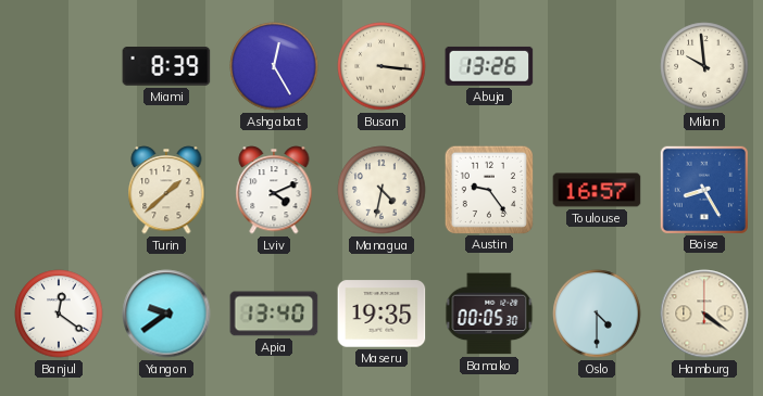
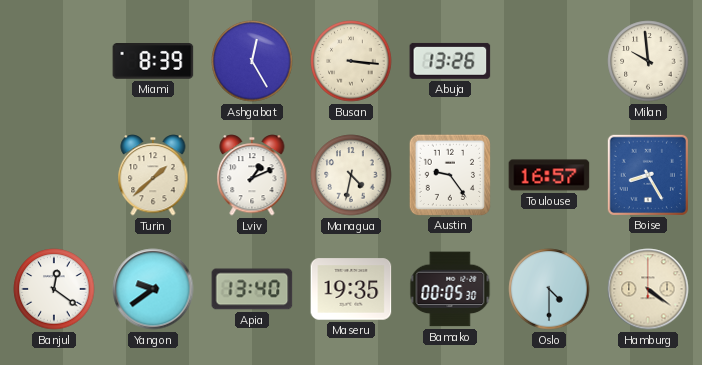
Lviv: 4:11 -> 1:11 (252, 175)
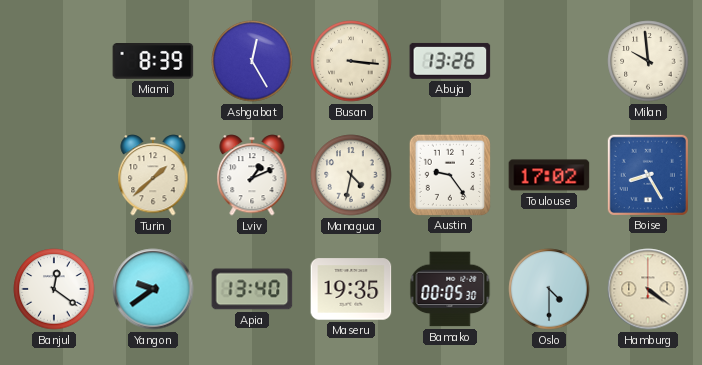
Toulouse: 16:57 -> 17:02 (549, 175)
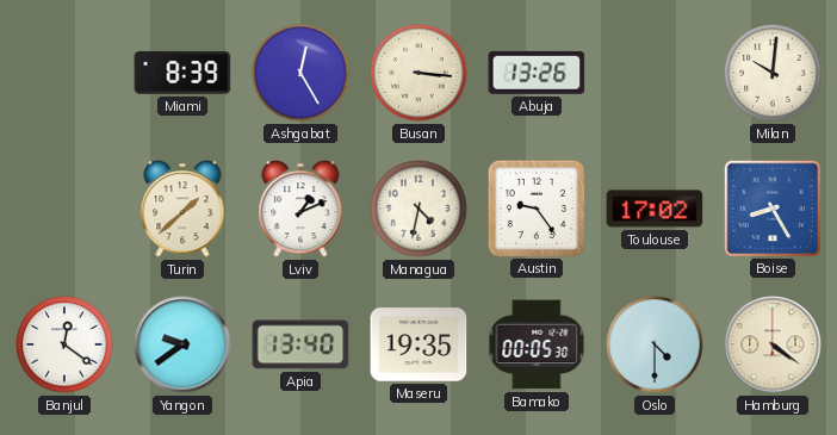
Milan: 9:59 -> 10:01 (773, 73)
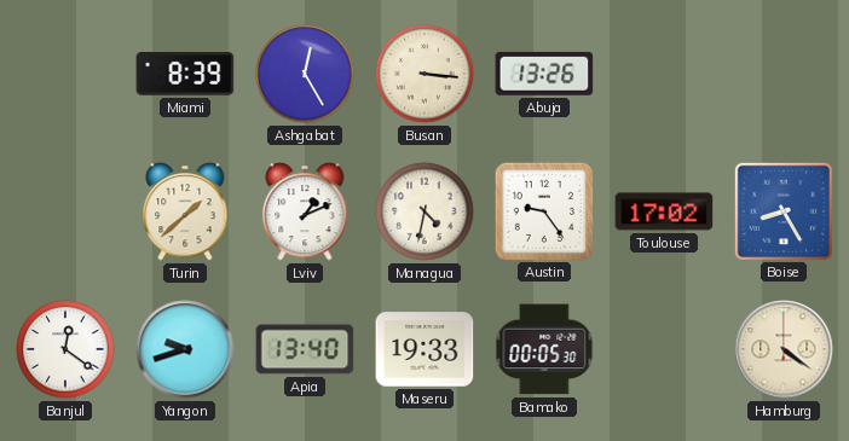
Milan: 10:01 -> none (773, 73)
Yangon: 9:39 -> 9:42 (185, 349)
Maseru: 19:35 -> 19:33 (424, 349)
Oslo: 4:30 -> none (655, 344)
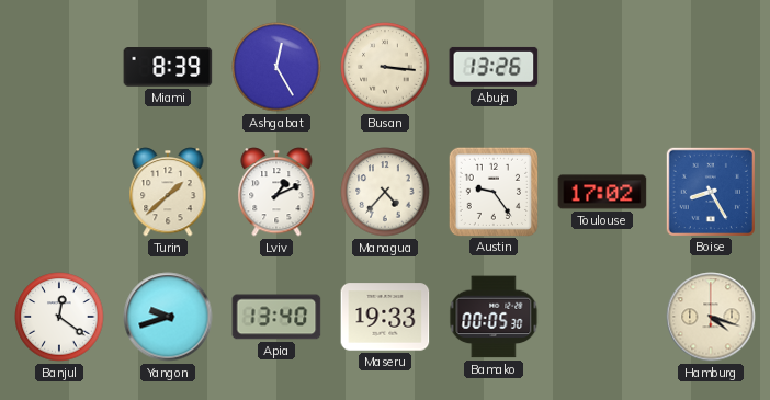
Managua: 4:32 -> 4:37 (385, 192)
Hamburg: 4:21 -> 4:18 (711, 317)
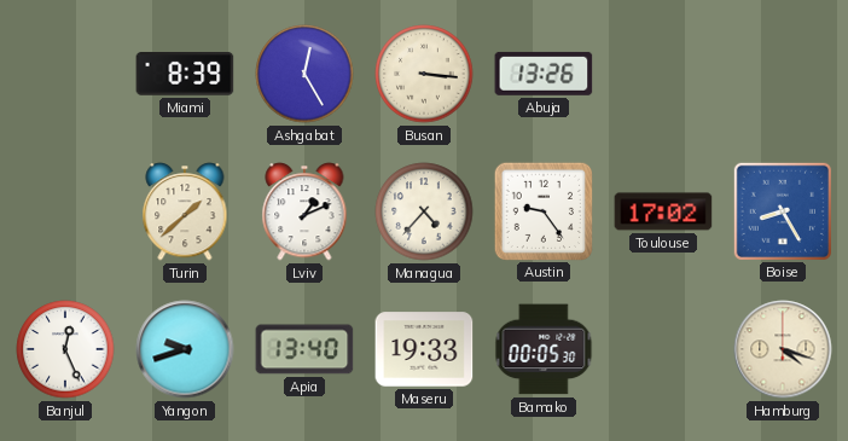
Banjul: 12:21 -> 12:26 (65, 349)
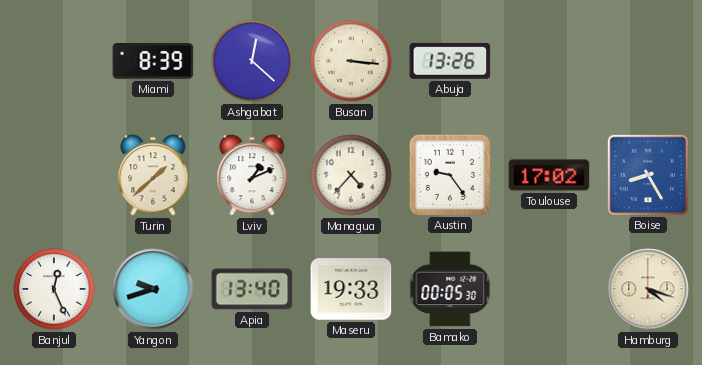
Ashgabat: 12:25 -> 12:22 (252, 61)
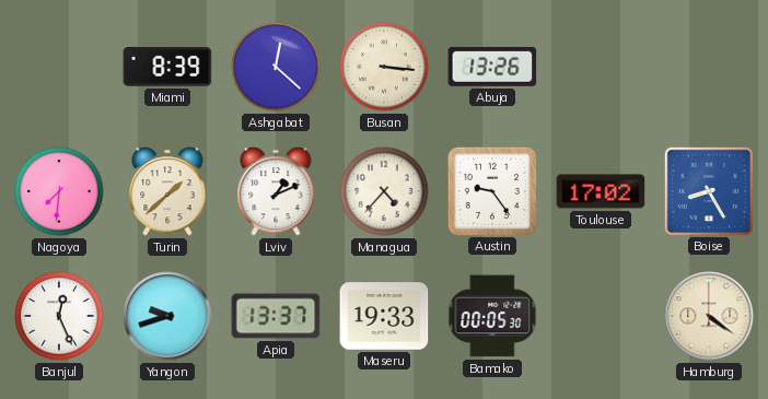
Nagoya: none -> 7:31 (59, 191)
Apia: 13:40 -> 13:37 (276, 316)
Hamburg: 4:18 -> 4:21 (709, 316)
